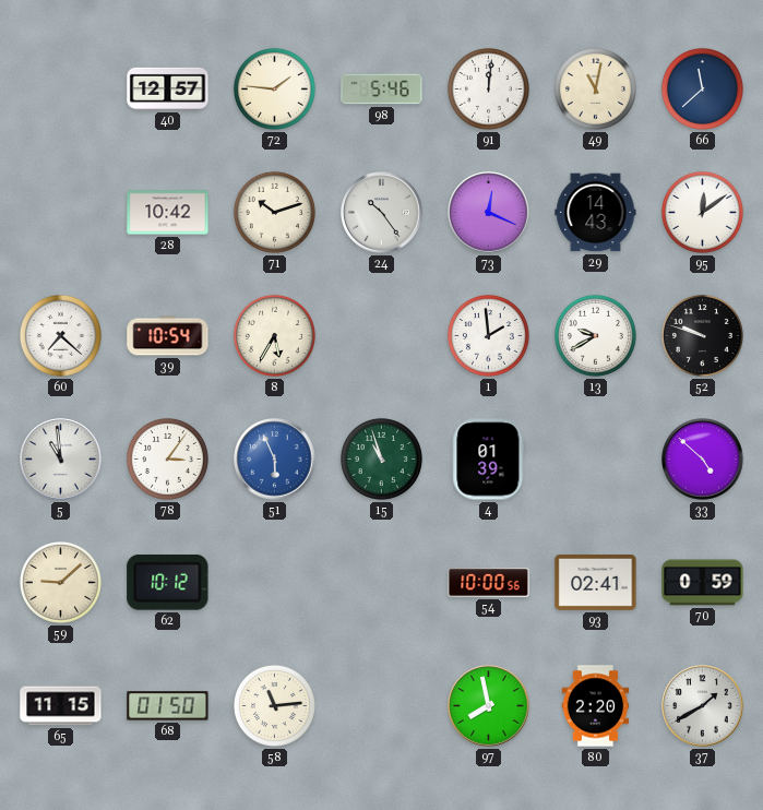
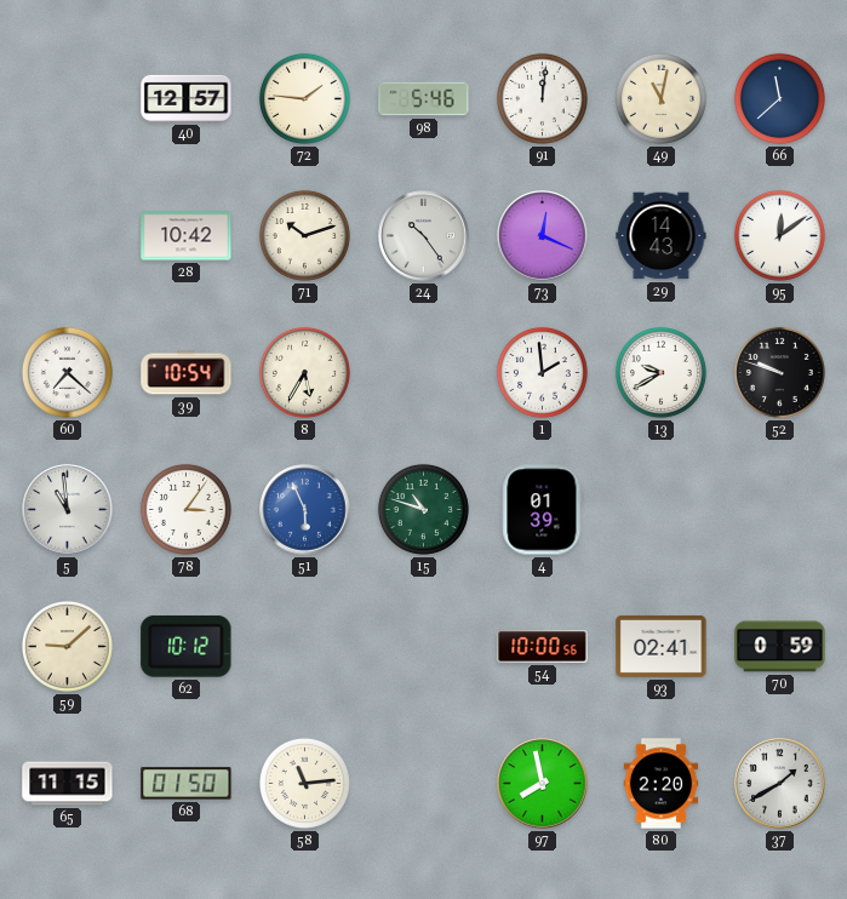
15: 10:57 -> 10:48 (423, 509)
33: 4:52 -> none (703, 460)
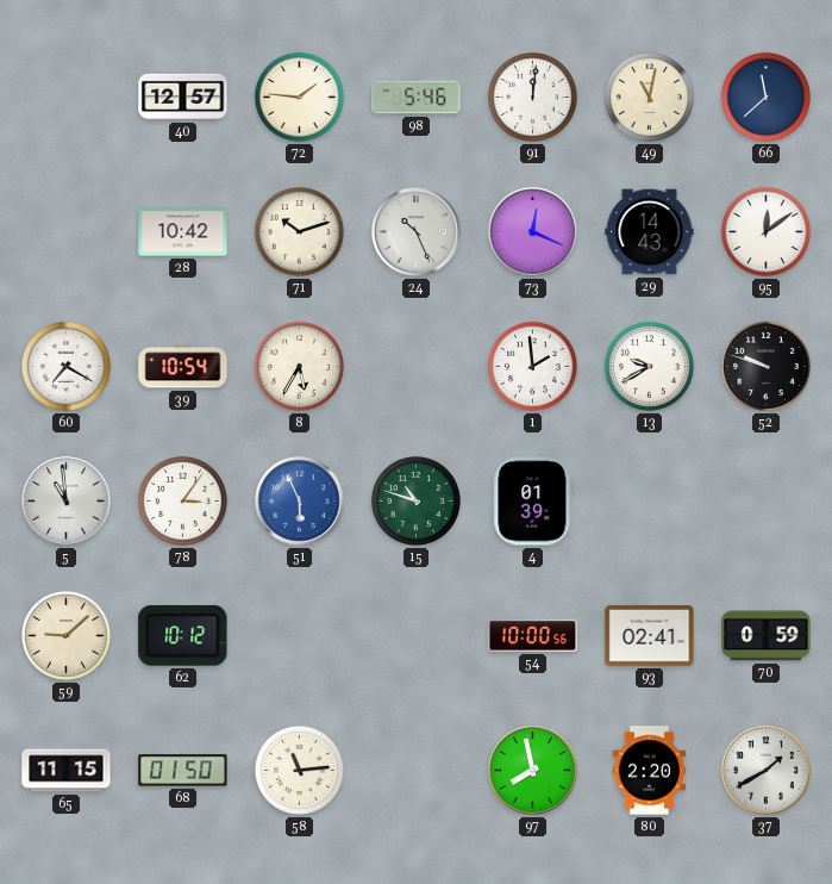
24: 10:24 -> 10:26 (417, 232)
60: 7:22 -> 7:20 (65, 366)
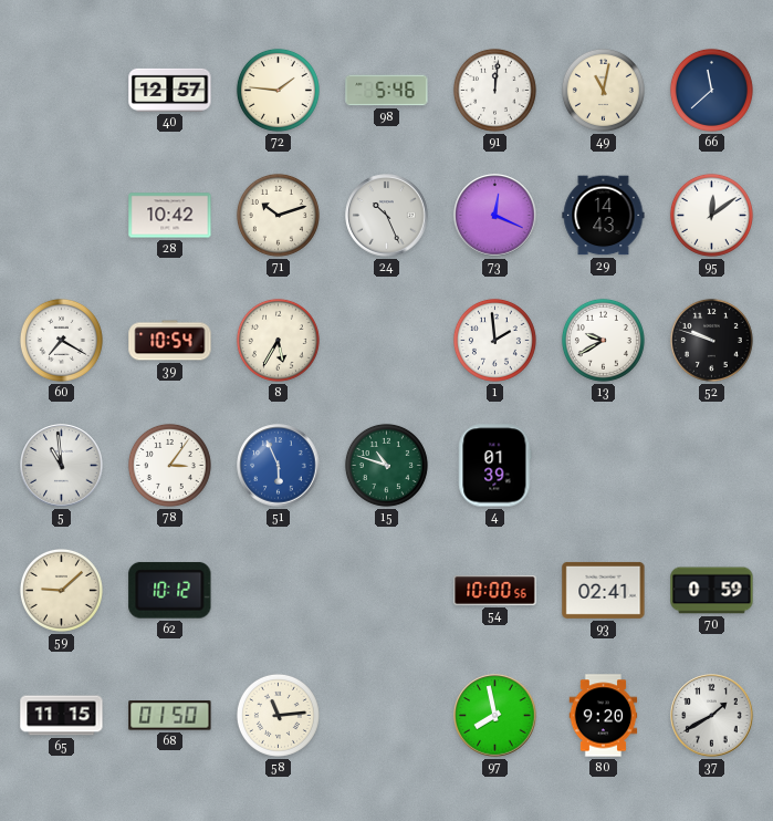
80: 2:20 -> 9:20 (604, 716)
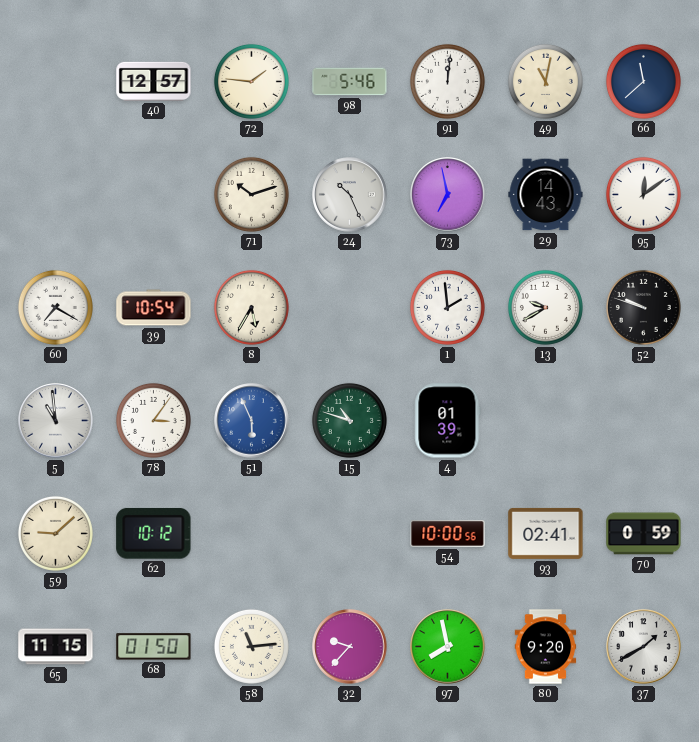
28: 10:42 -> none (170, 216)
73: 12:19 -> 6:58 (448, 195)
32: none -> 9:37 (350, 647)
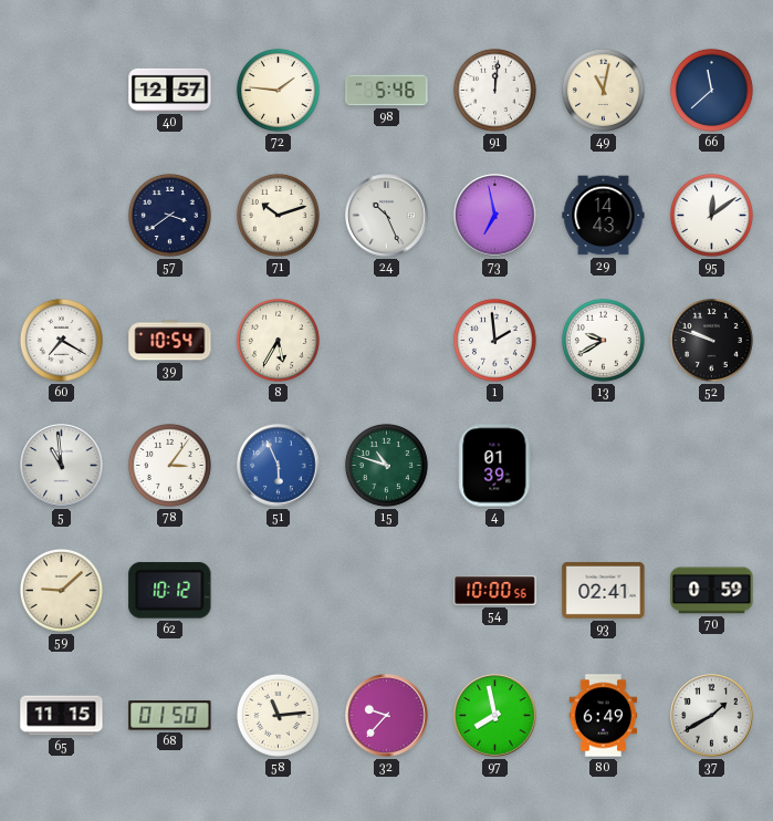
57: none -> 3:39 (169, 215)
80: 9:20 -> 6:49 (604, 716)
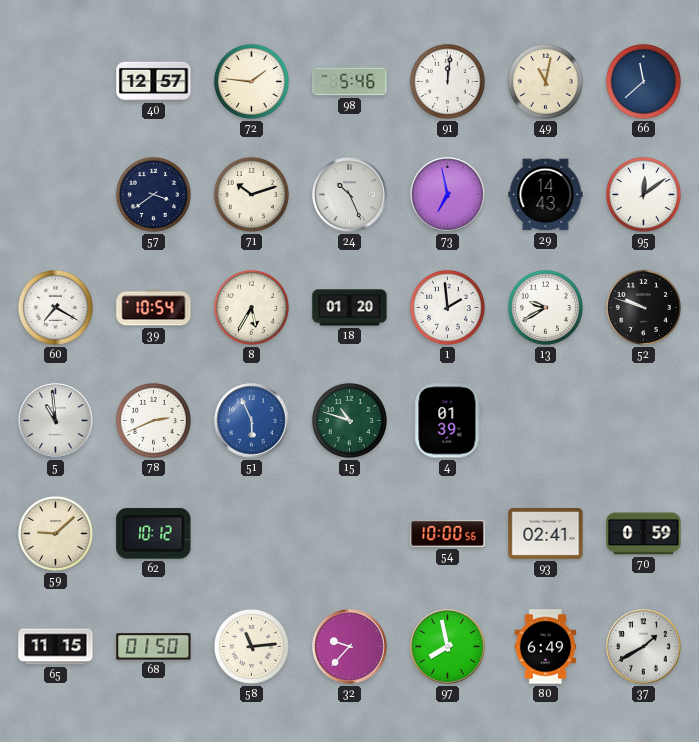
18: none -> 01:20 (350, 308)
78: 3:06 -> 2:41 (153, 420)
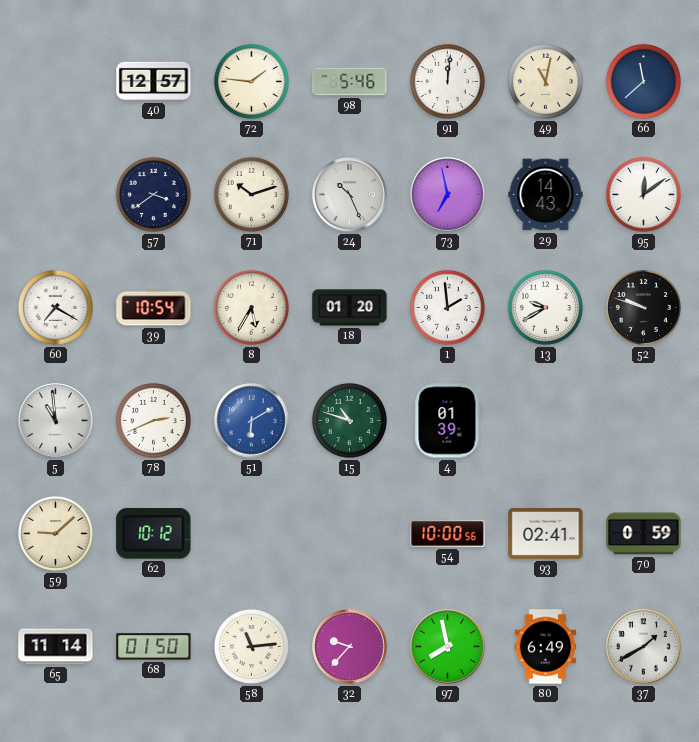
51: 5:56 -> 6:10 (252, 421)
65: 11:15 -> 11:14 (56, 647)
